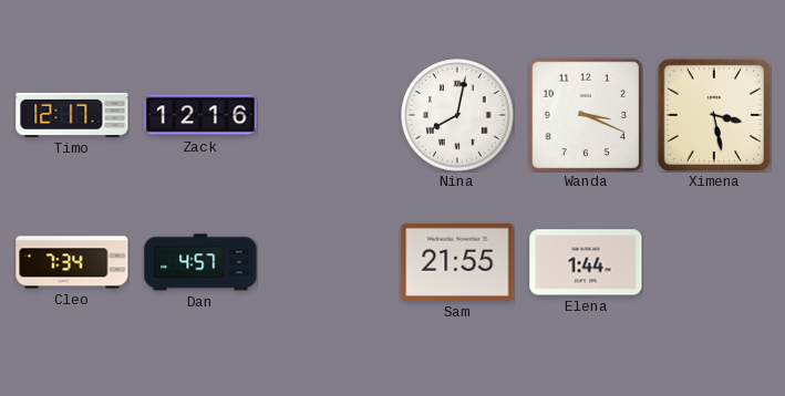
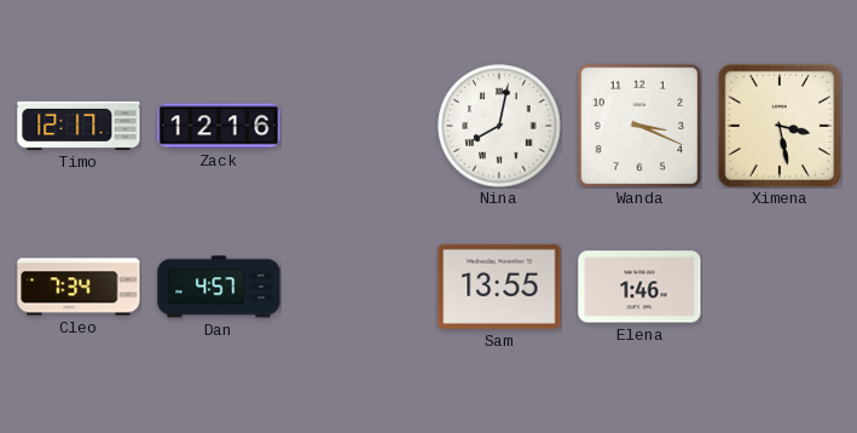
Sam: 21:55 -> 13:55 (499, 287)
Elena: 1:44 -> 1:46 (639, 287)
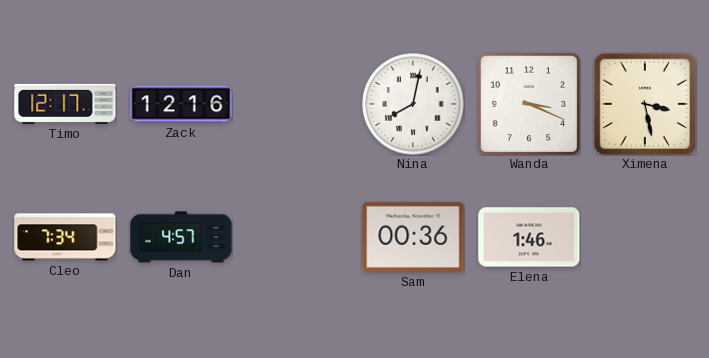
Sam: 13:55 -> 00:36 (413, 237)
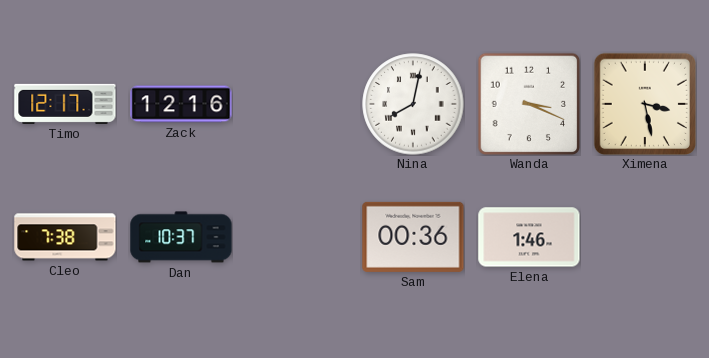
Cleo: 7:34 -> 7:38 (65, 237)
Dan: 4:57 -> 10:37 (181, 237)
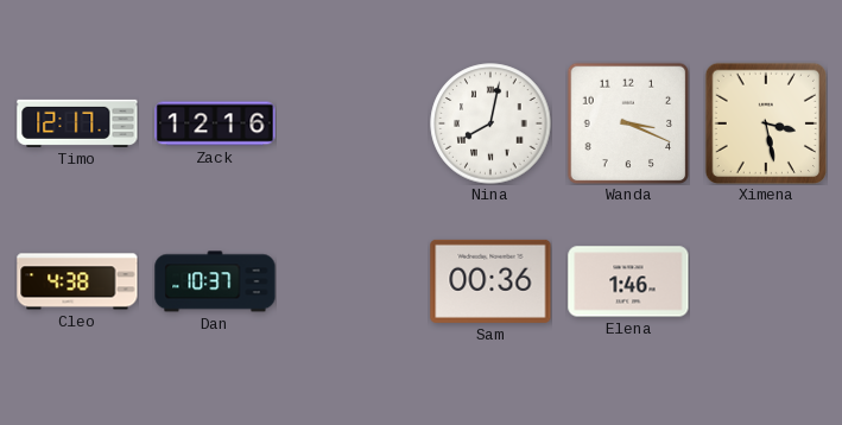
Cleo: 7:38 -> 4:38 (77, 281)
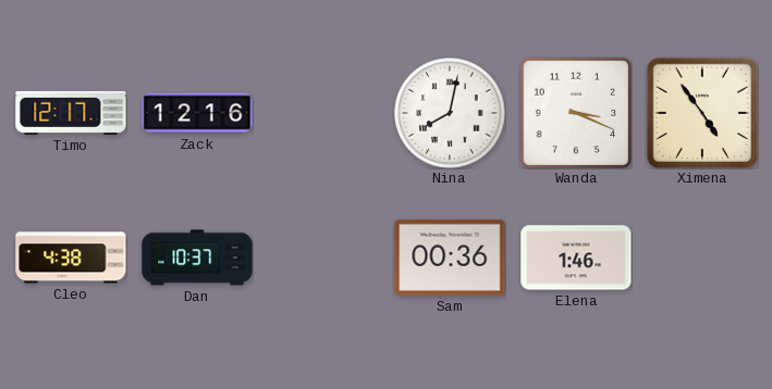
Ximena: 3:28 -> 4:54 (701, 112)
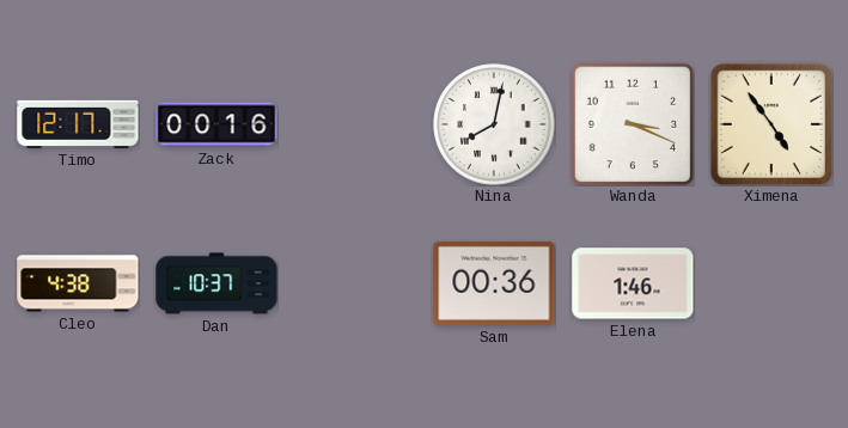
Zack: 12:16 -> 00:16 (216, 124)
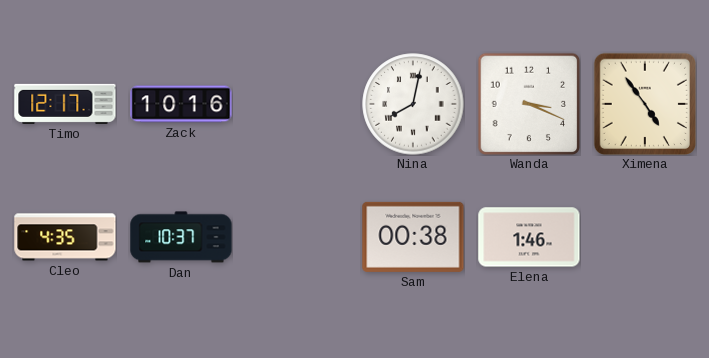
Zack: 00:16 -> 10:16 (181, 104)
Cleo: 4:38 -> 4:35 (65, 237)
Sam: 00:36 -> 00:38 (413, 237)
